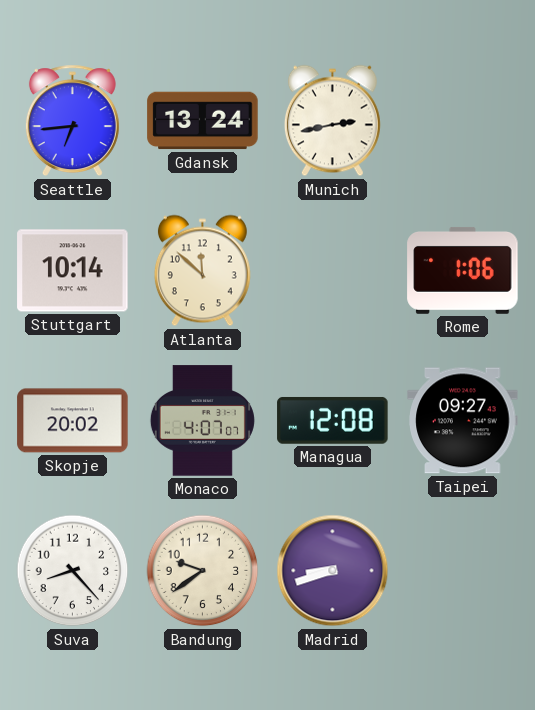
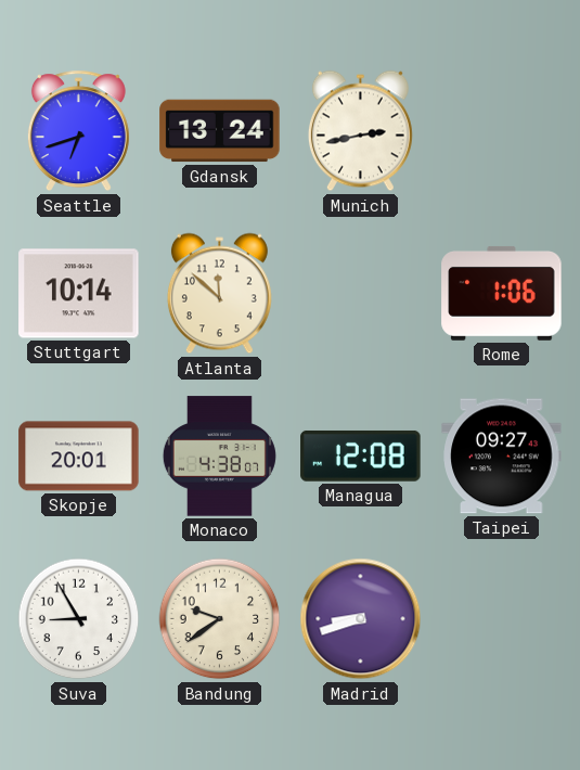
Seattle: 6:44 -> 6:42 (78, 131)
Skopje: 20:02 -> 20:01 (79, 457)
Monaco: 4:07 -> 4:38 (219, 457)
Suva: 8:23 -> 8:55 (79, 619)
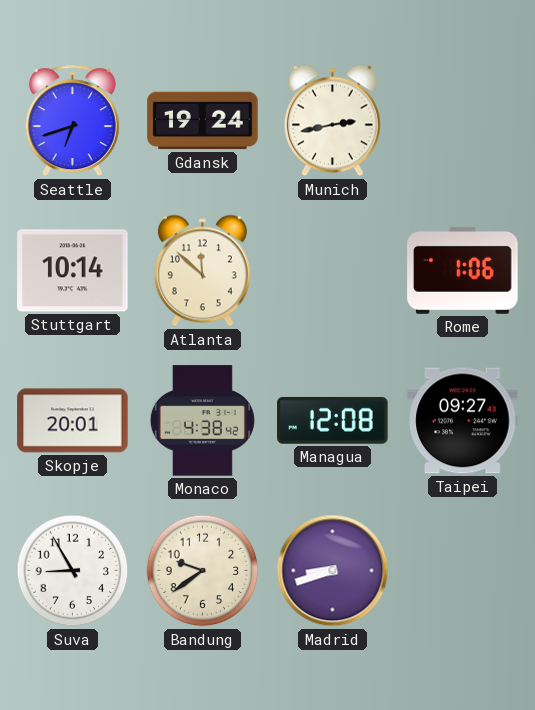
Gdansk: 13:24 -> 19:24 (203, 121)
Monaco: 4:38:07 -> 4:38:42 (202, 421)
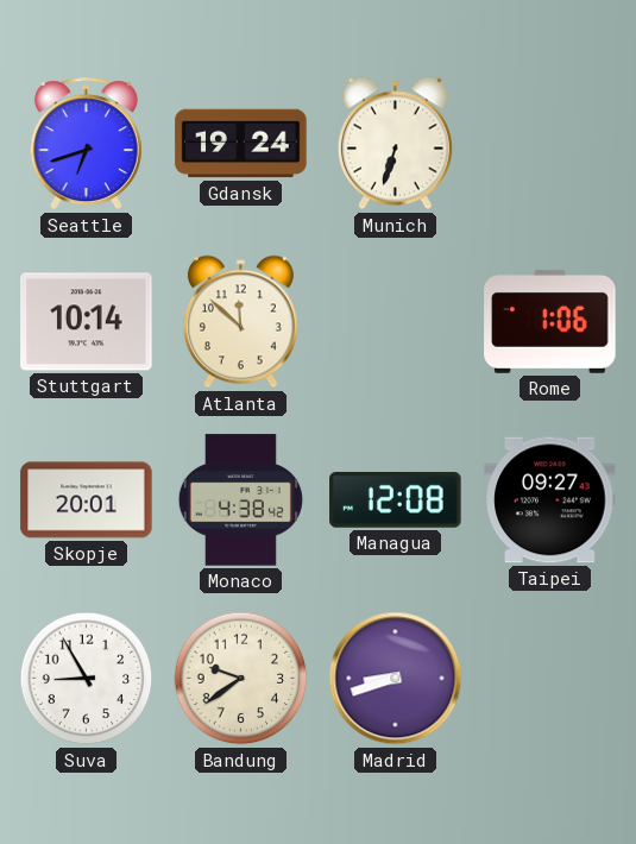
Munich: 2:43 -> 6:33 (395, 144)
